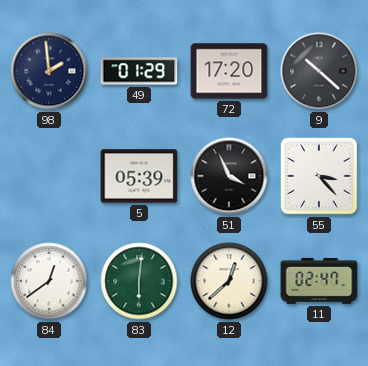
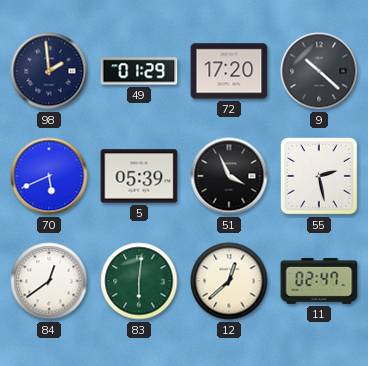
70: none -> 5:41 (49, 176)
55: 3:23 -> 2:28 (319, 176)
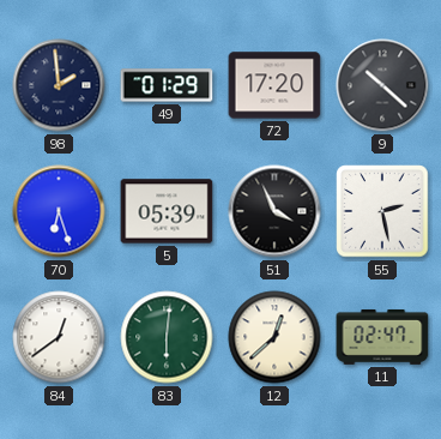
70: 5:41 -> 6:27 (59, 211)
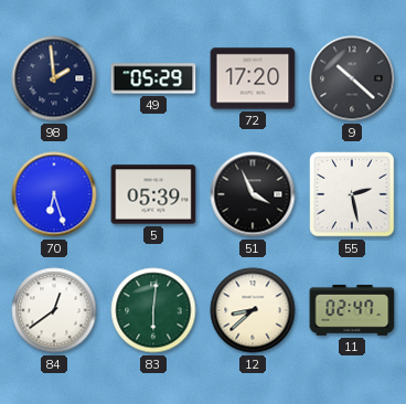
49: 01:29 -> 05:29 (153, 78)
12: 12:38 -> 8:38 (253, 310)
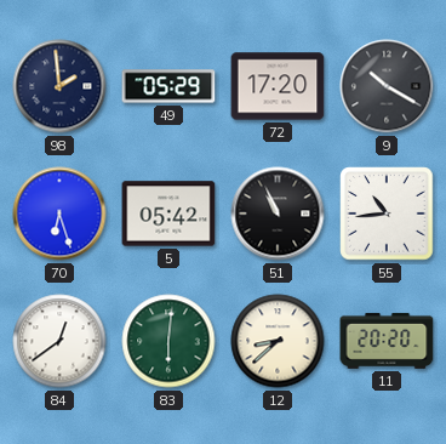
9: 10:22 -> 10:20 (387, 86)
5: 05:39 -> 05:42 (168, 214)
51: 3:56 -> 10:56 (278, 214)
55: 2:28 -> 10:44 (387, 214)
11: 02:47 -> 20:20 (387, 341)
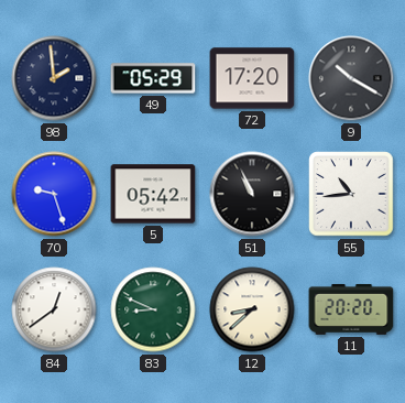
70: 6:27 -> 9:27 (54, 194)
83: 6:01 -> 8:49 (153, 309)
